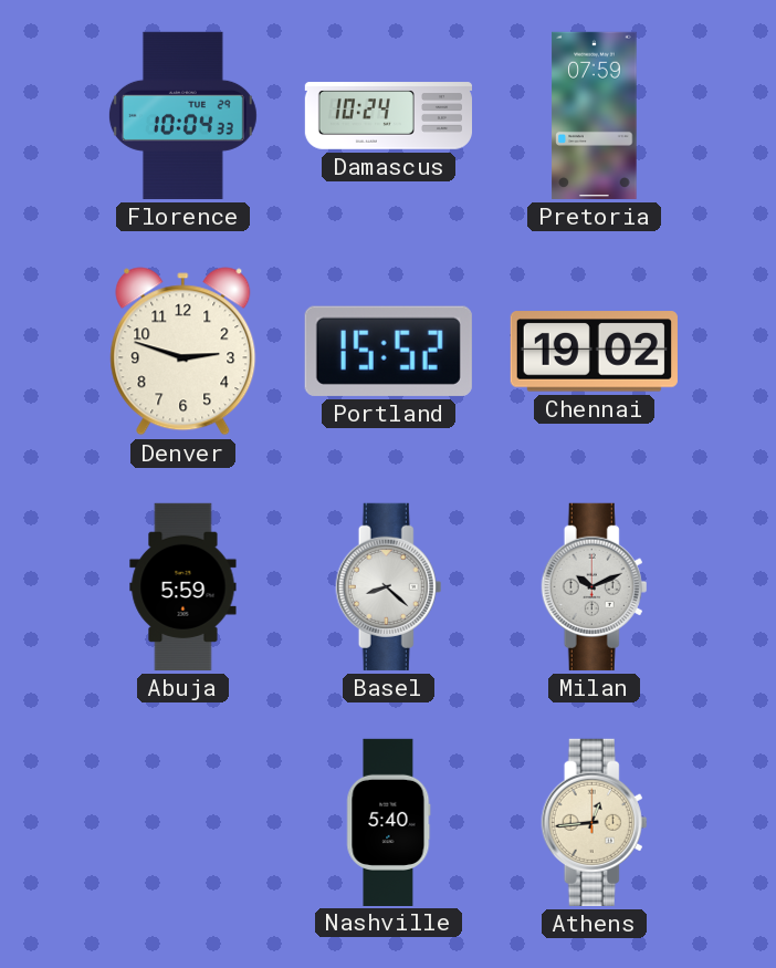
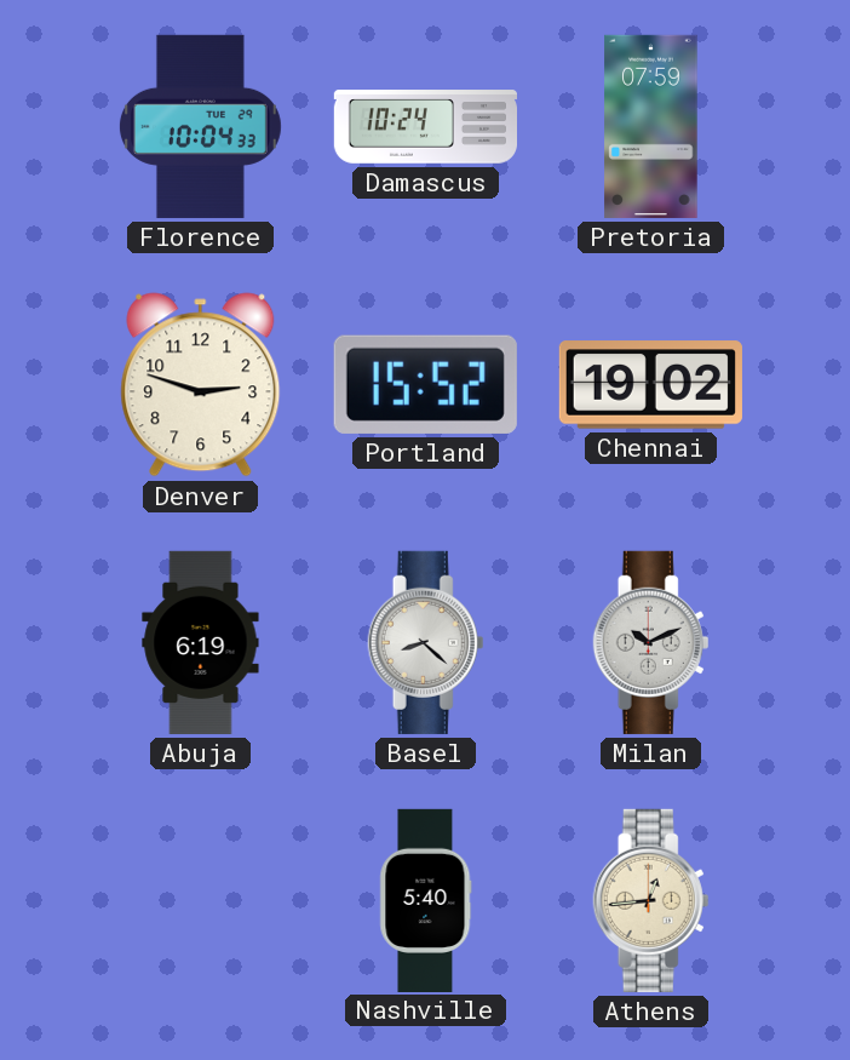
Abuja: 5:59 -> 6:19 (201, 642)
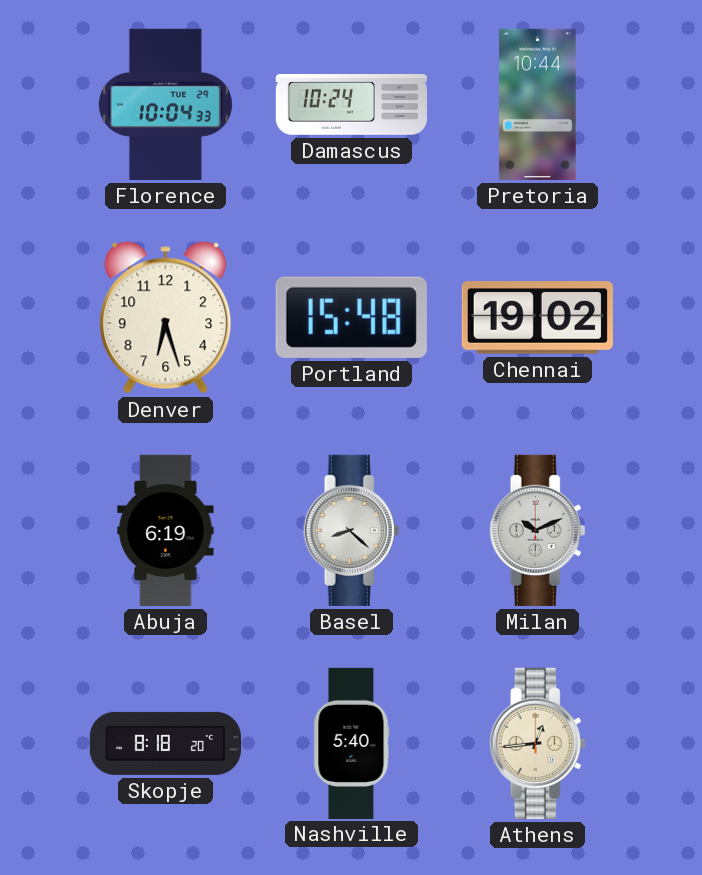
Pretoria: 07:59 -> 10:44 (538, 104)
Denver: 2:48 -> 6:27 (166, 318)
Portland: 15:52 -> 15:48 (351, 317)
Skopje: none -> 8:18 (165, 743)
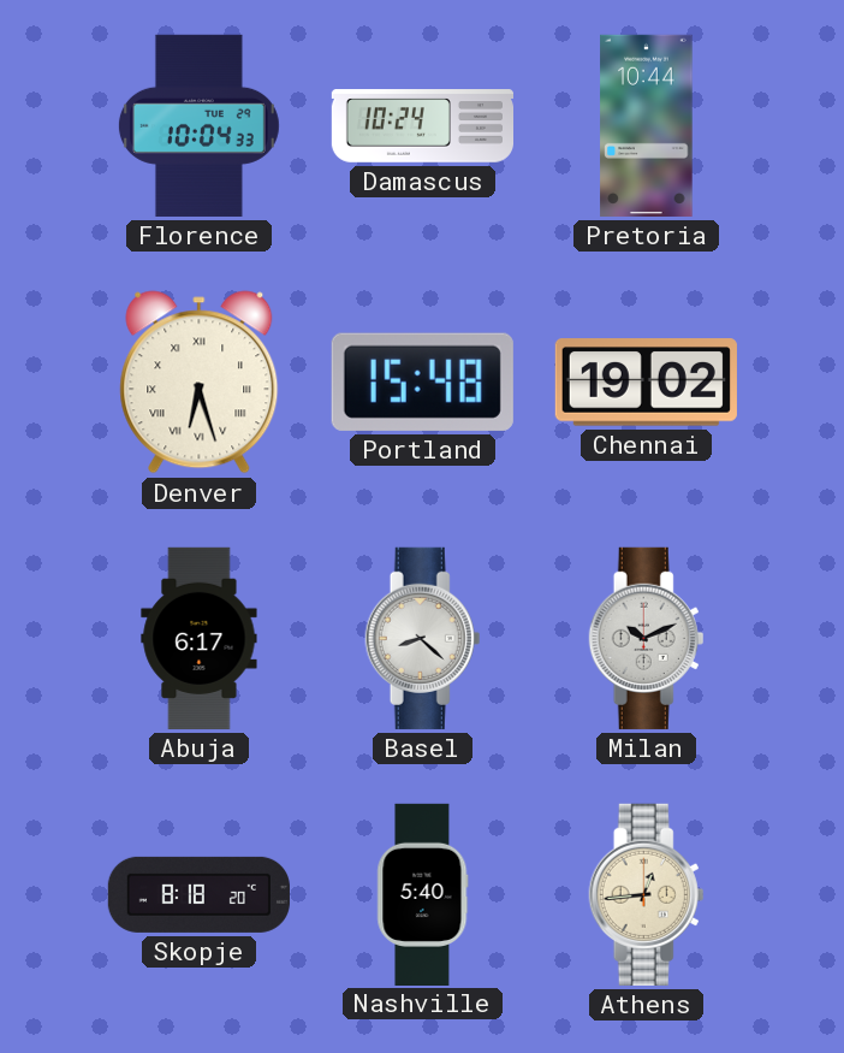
Denver numerals: Arabic -> Roman (200, 383)
Abuja: 6:19 -> 6:17 (200, 638)
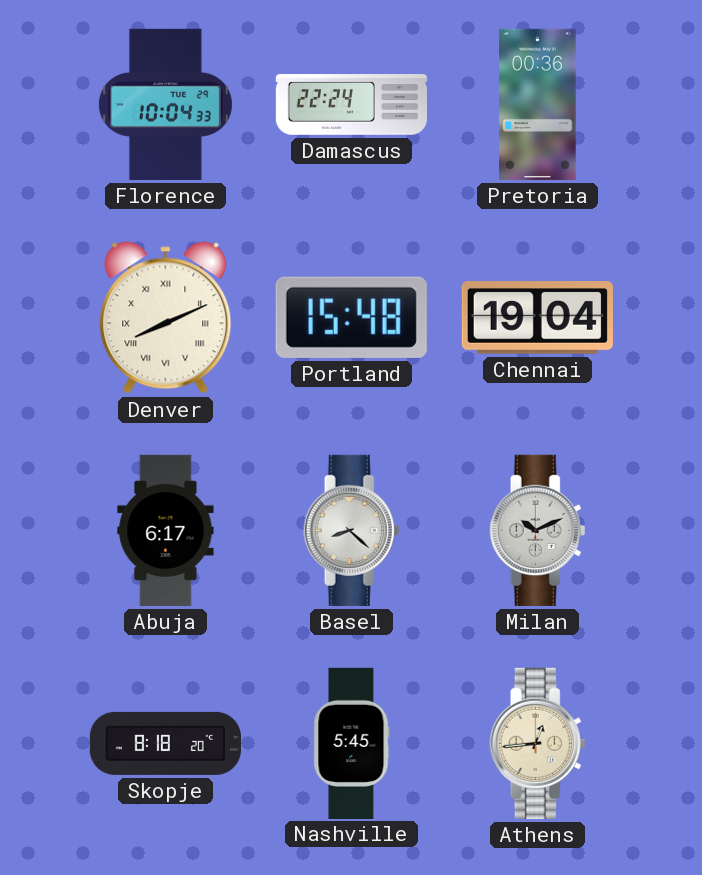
Damascus: 10:24 -> 22:24 (351, 105)
Pretoria: 10:44 -> 00:36 (538, 104)
Denver: 6:27 -> 8:11 (166, 318)
Chennai: 19:02 -> 19:04 (537, 318)
Nashville: 5:40 -> 5:45 (352, 743)
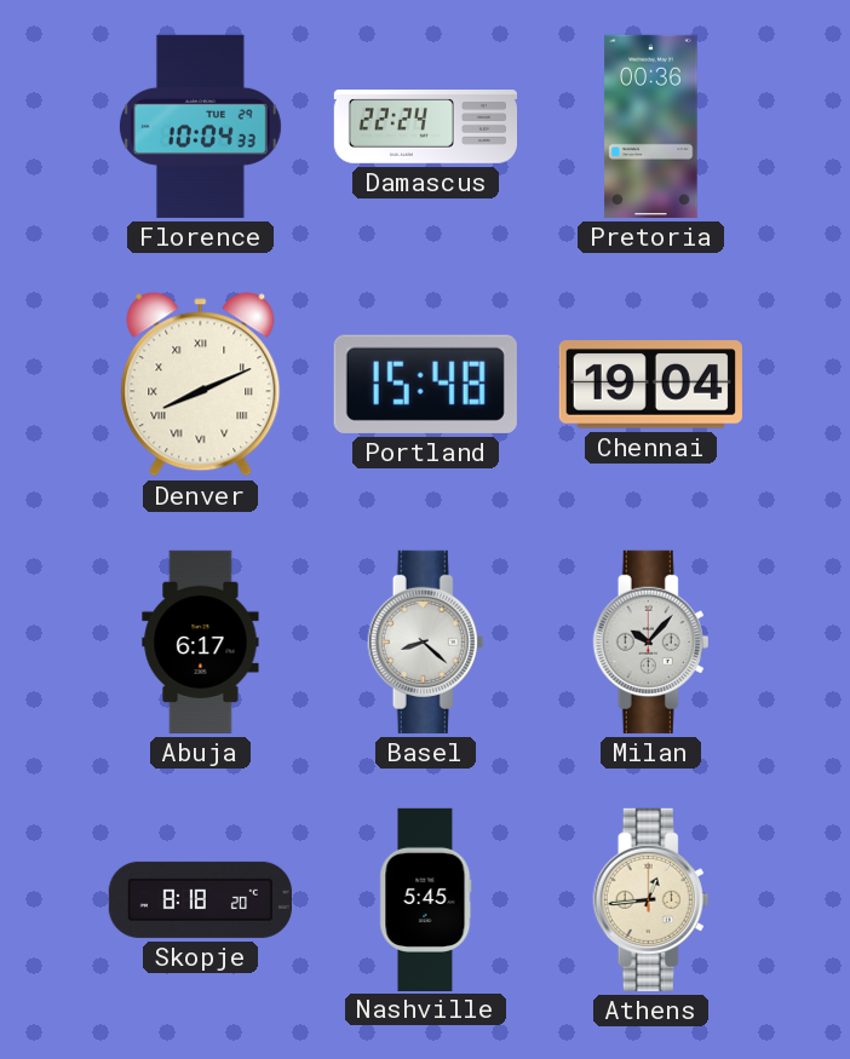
Milan: 10:11 -> 10:07 (651, 641)
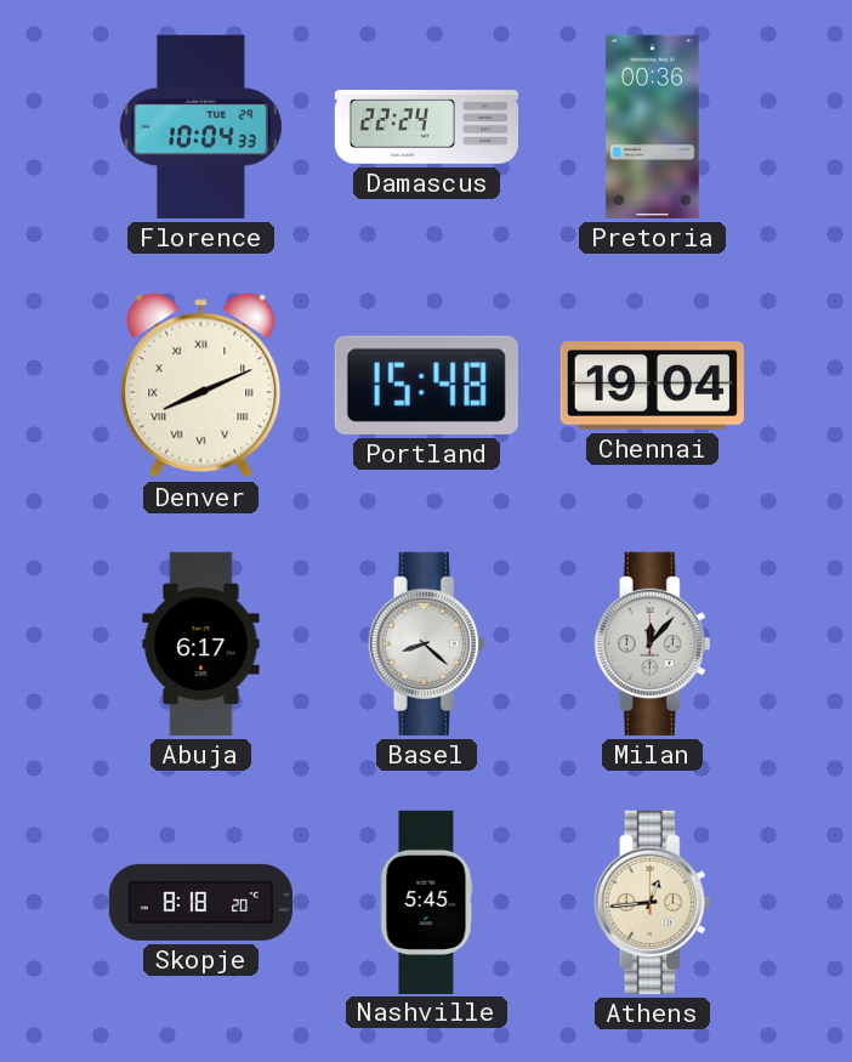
Milan: 10:07 -> 12:07 (653, 643)
